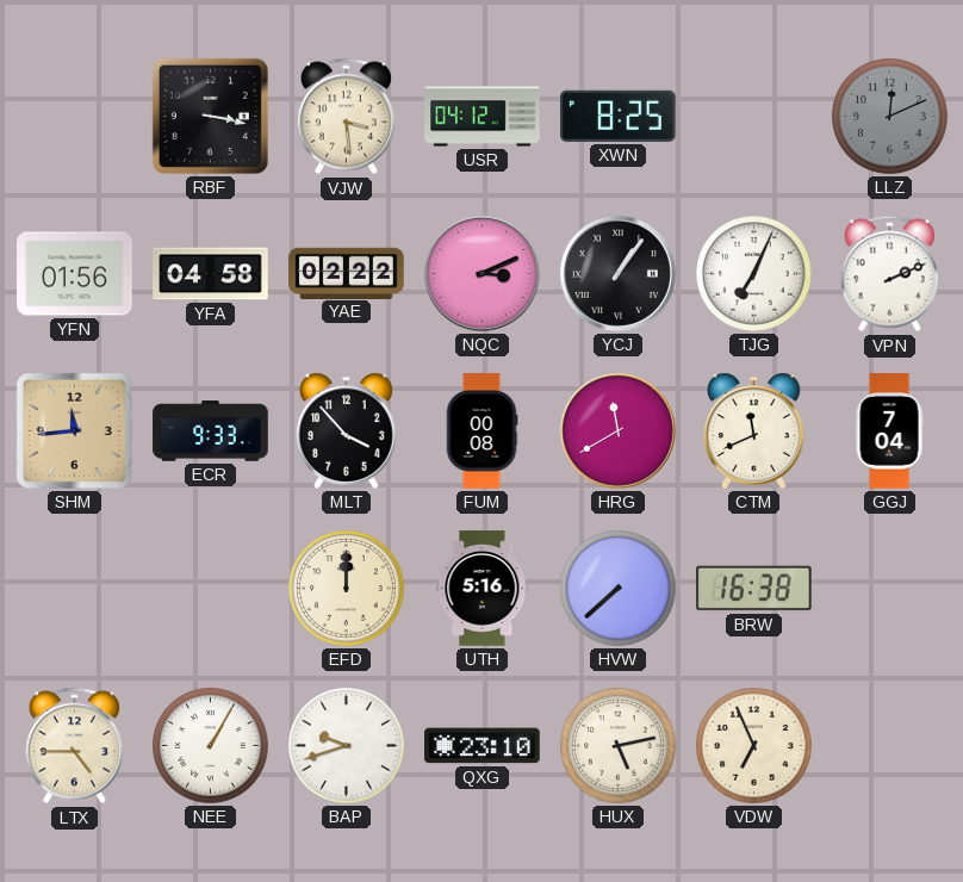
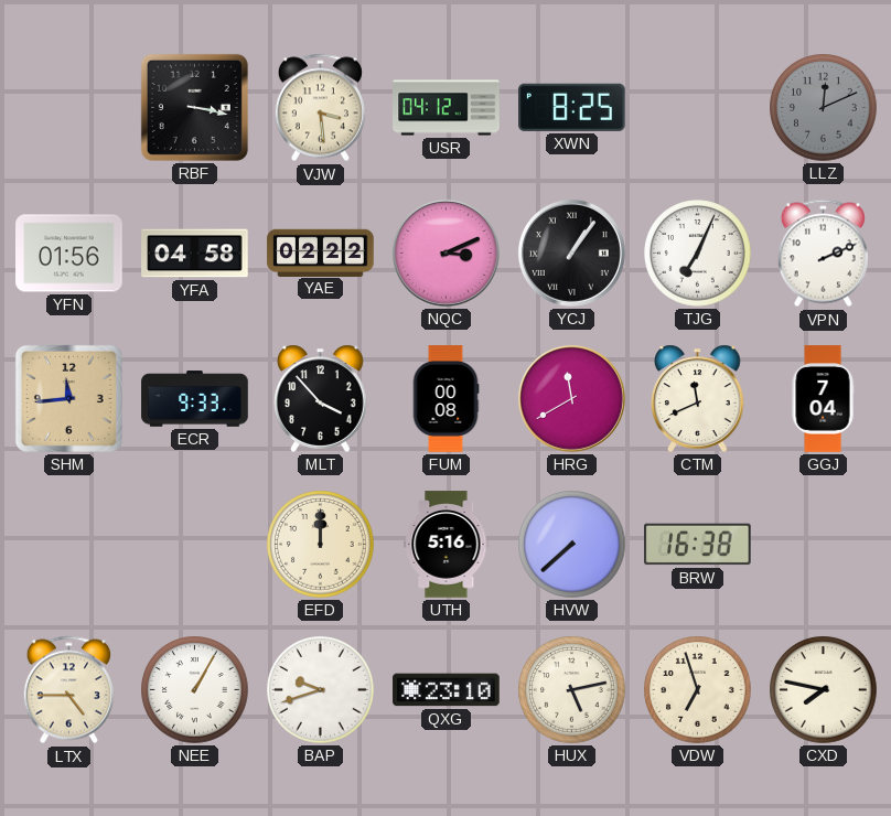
VDW: 6:56 -> 6:57 (698, 690)
CXD: none -> 7:47 (824, 690)
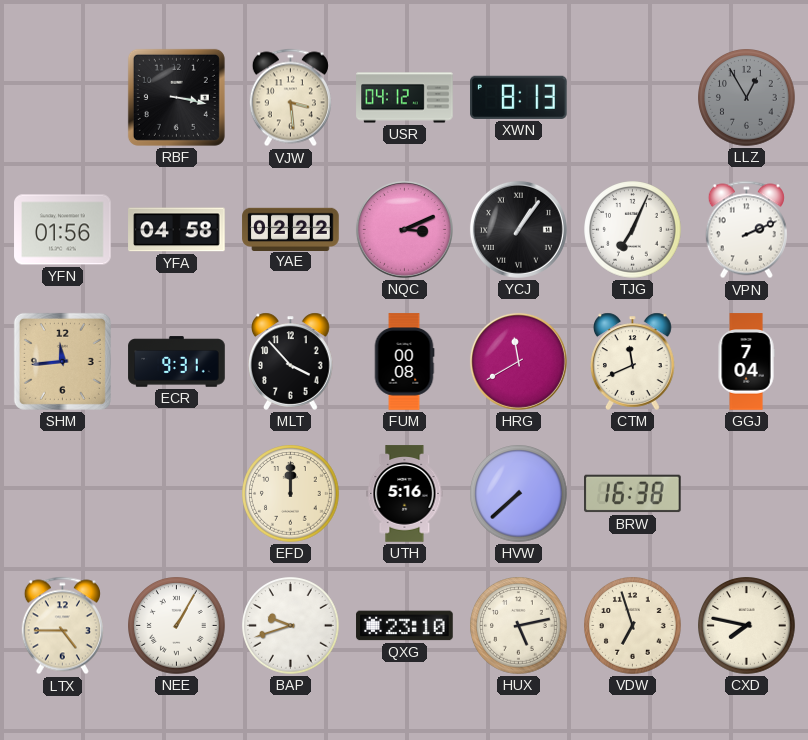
XWN: 8:25 -> 8:13 (519, 97)
LLZ: 12:11 -> 12:55 (747, 98)
ECR: 9:33 -> 9:31 (177, 362)
